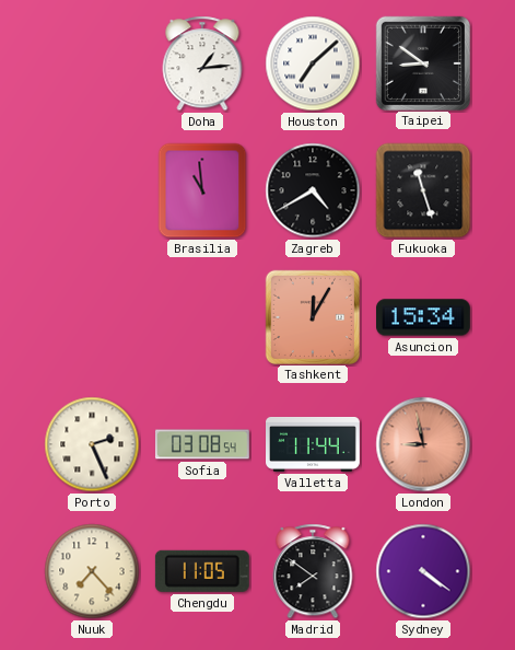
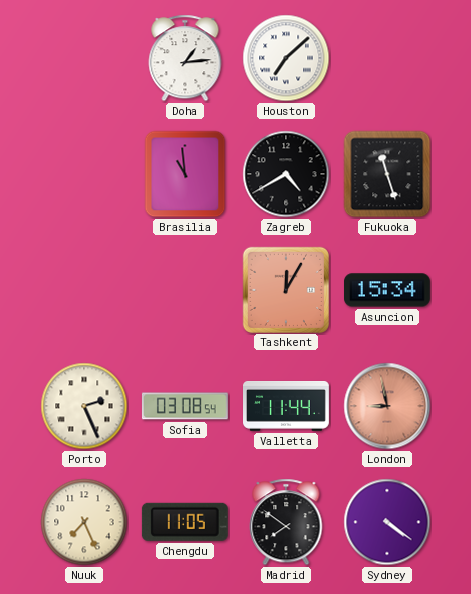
Taipei: 8:51 -> none (422, 62)
Nuuk: 7:23 -> 7:26 (84, 522)
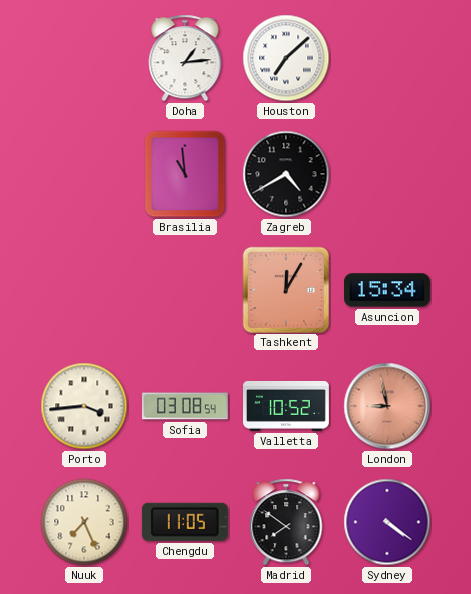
Fukuoka: 11:27 -> none (387, 174)
Porto: 2:26 -> 3:44 (84, 406)
Valletta: 11:44 -> 10:52 (287, 406)
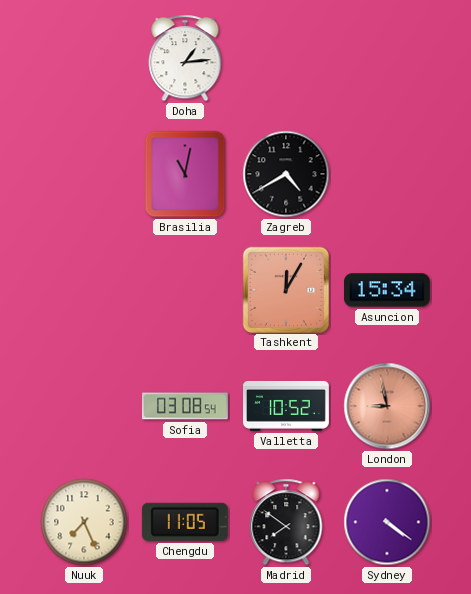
Houston: 7:08 -> none (286, 58)
Brasilia: 10:59 -> 11:02 (185, 174)
Porto: 3:44 -> none (84, 406)
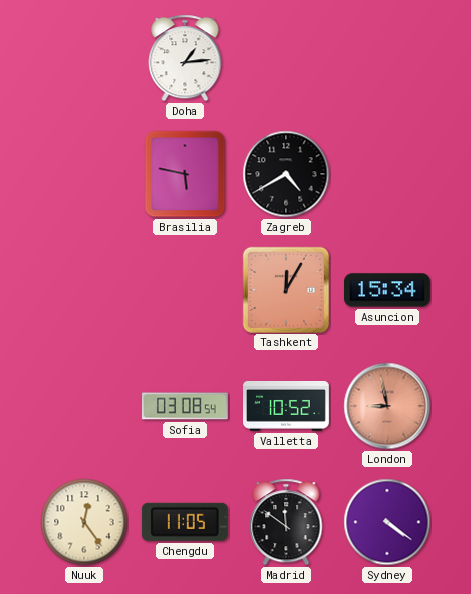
Brasilia: 11:02 -> 5:47 (185, 174)
Nuuk: 7:26 -> 12:24 (84, 522)
Madrid: 7:51 -> 11:51 (286, 522)
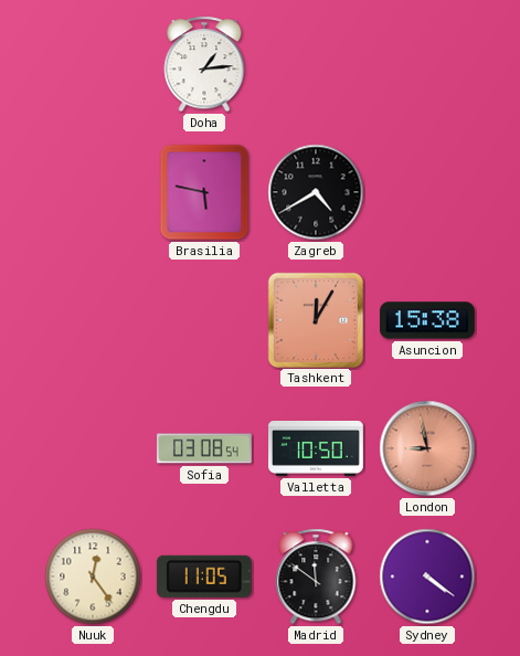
Asuncion: 15:34 -> 15:38 (428, 320)
Valletta: 10:52 -> 10:50 (317, 448)
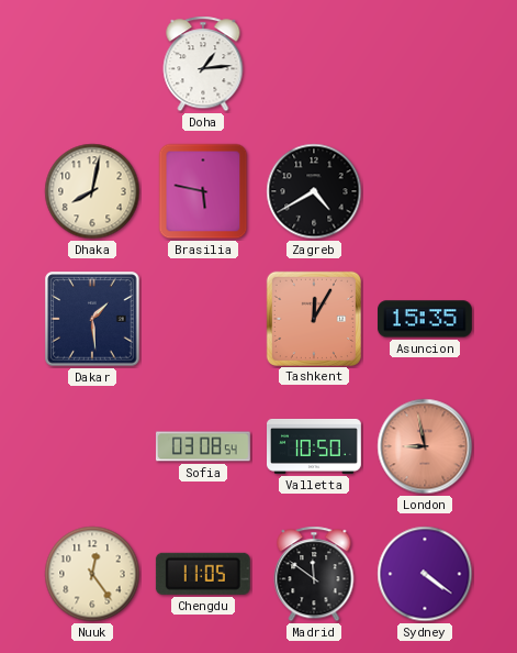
Dhaka: none -> 8:02 (92, 191)
Dakar: none -> 1:29 (92, 319)
Asuncion: 15:38 -> 15:35 (426, 319)
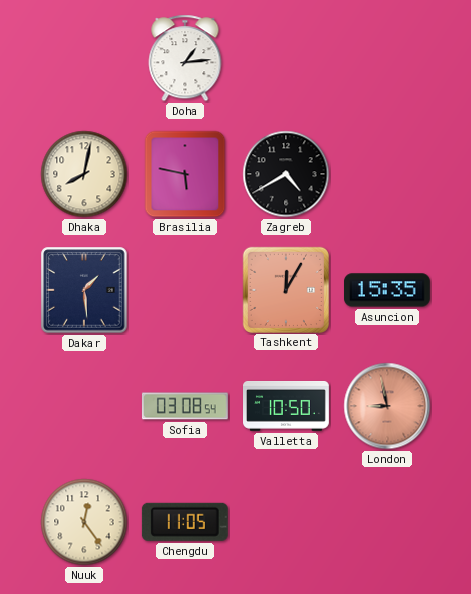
Madrid: 11:51 -> none (314, 574)
Sydney: 4:21 -> none (425, 574)
